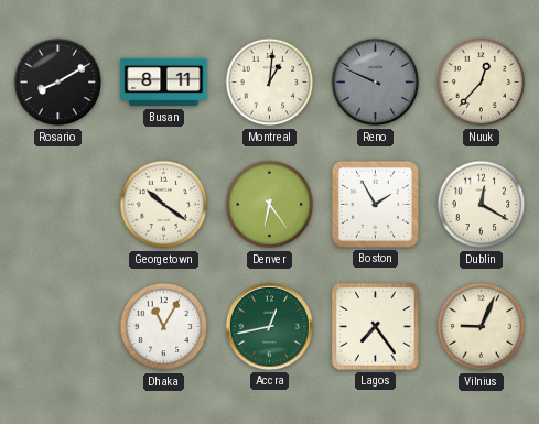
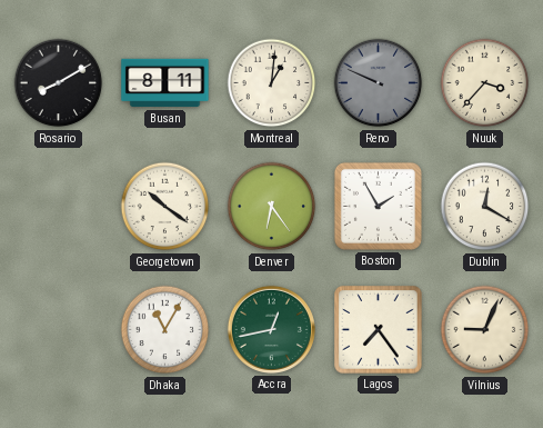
Nuuk: 12:37 -> 3:37 (485, 83)
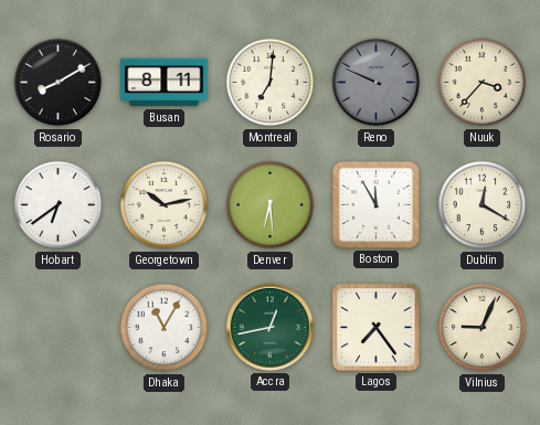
Montreal: 1:01 -> 7:01 (271, 83)
Hobart: none -> 6:39 (59, 205)
Georgetown: 10:21 -> 10:13 (165, 205)
Denver: 6:24 -> 6:29 (271, 205)
Boston: 1:55 -> 11:55 (375, 204)
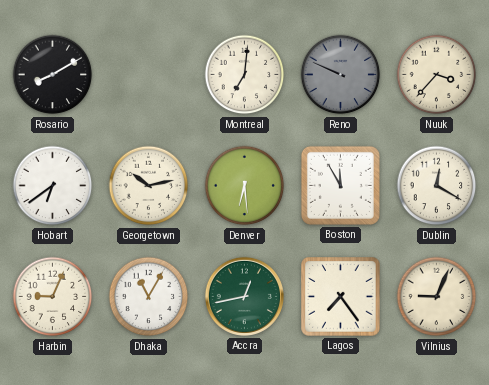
Busan: 8:11 -> none (165, 83)
Harbin: none -> 9:04 (53, 297)
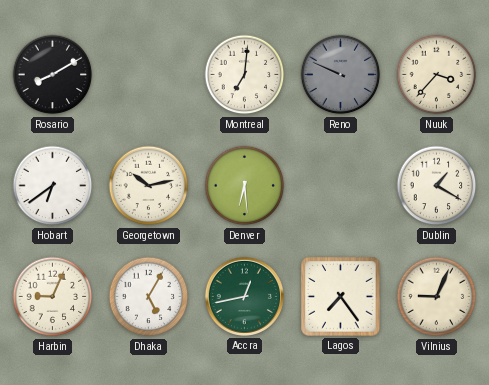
Boston: 11:55 -> none (340, 185)
Dublin: 12:20 -> 1:20 (437, 186)
Dhaka: 11:05 -> 5:05 (149, 297)
